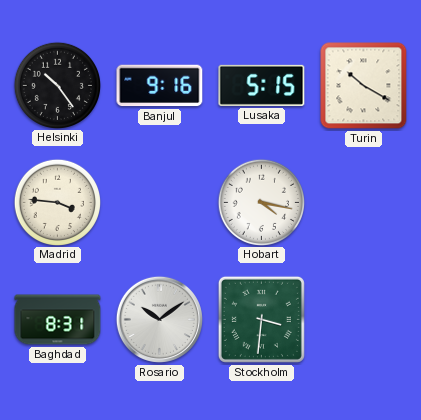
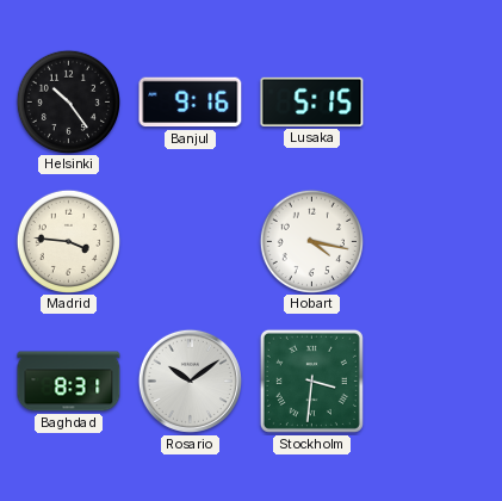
Turin: 10:20 -> none (364, 86)
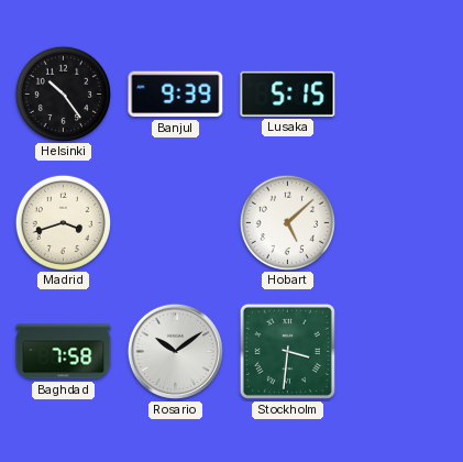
Banjul: 9:16 -> 9:39 (176, 95)
Madrid: 3:46 -> 3:42 (63, 222)
Hobart: 4:17 -> 5:08 (287, 222)
Baghdad: 8:31 -> 7:58 (64, 352)
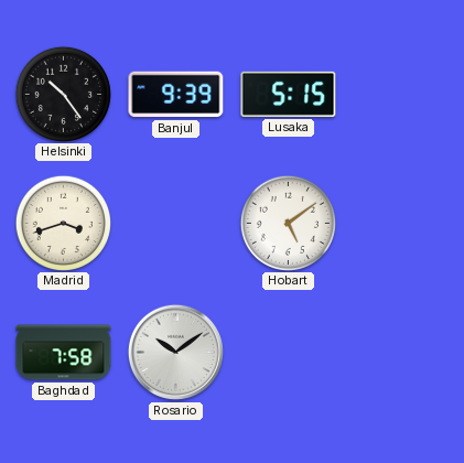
Hobart: 5:08 -> 5:09 (288, 223)
Stockholm: 3:31 -> none (287, 351)
